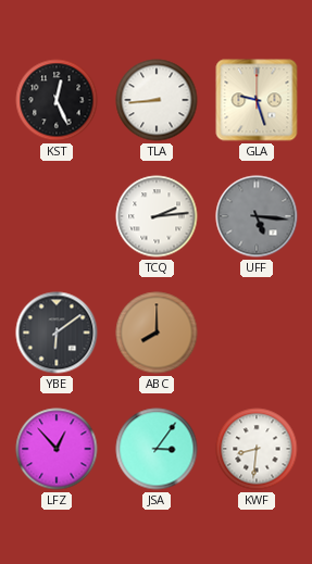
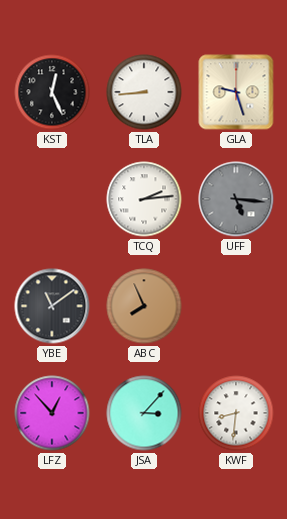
YBE: 6:09 -> 11:09 (52, 306)
ABC: 8:00 -> 7:56 (144, 306)
JSA: 3:06 -> 3:07 (144, 413)
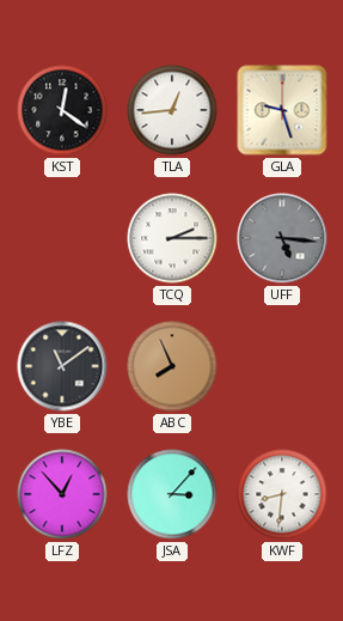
KST: 12:26 -> 12:21 (62, 110)
TLA: 8:44 -> 12:44 (172, 110)
TCQ: 2:14 -> 2:15 (172, 238)
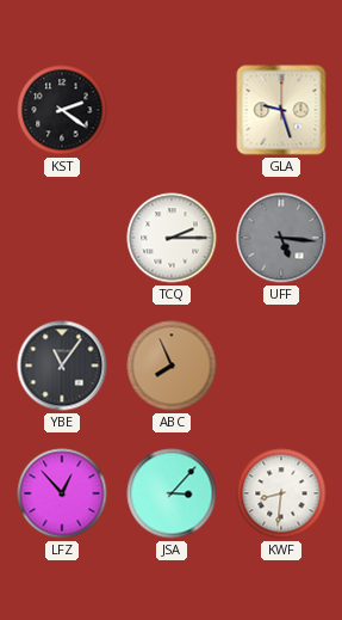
KST: 12:21 -> 2:21 (62, 110)
TLA: 12:44 -> none (172, 110)
YBE: 11:09 -> 11:06 (62, 366)
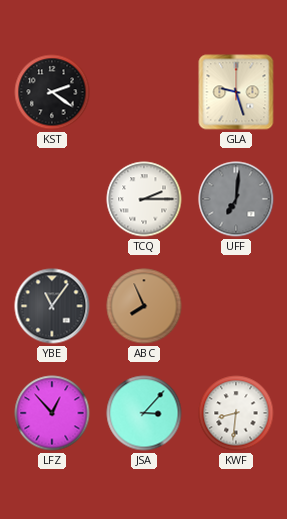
UFF: 5:16 -> 7:01 (236, 199)
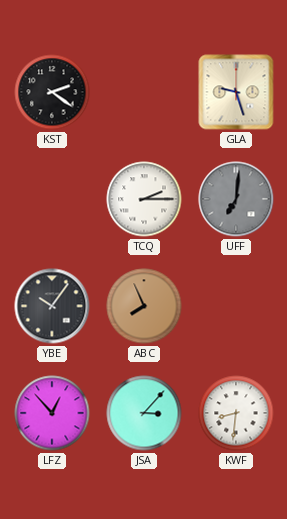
YBE: 11:06 -> 10:06 (52, 306)
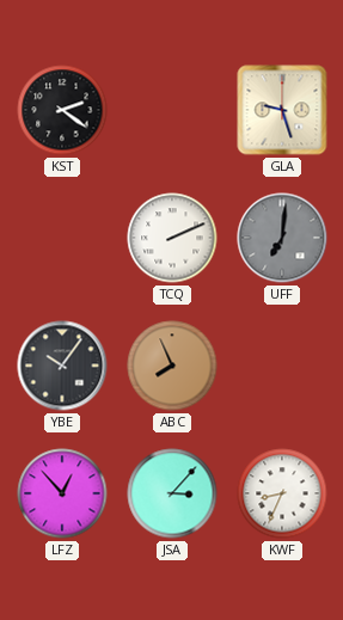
TCQ: 2:15 -> 2:11 (172, 238)
KWF: 8:31 -> 8:34 (282, 493)
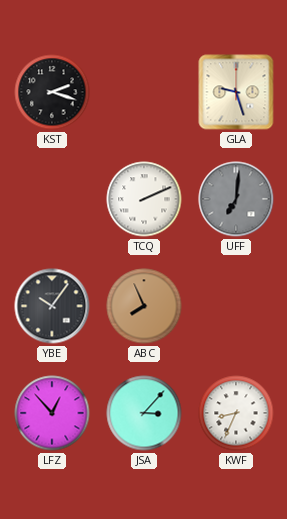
KST: 2:21 -> 2:18 (52, 92)
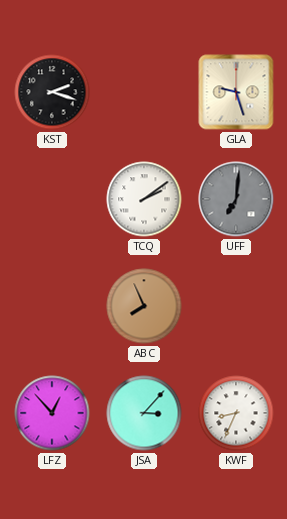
TCQ: 2:11 -> 2:09 (144, 199)
YBE: 10:06 -> none (52, 306)
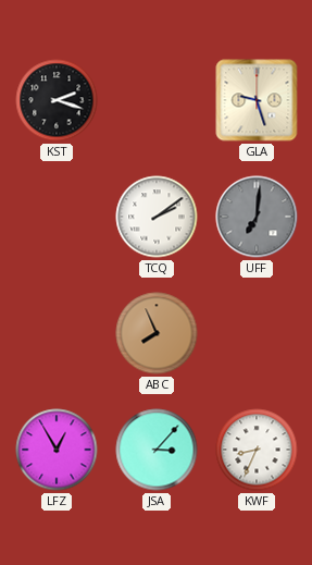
LFZ: 12:53 -> 12:55 (57, 450)
